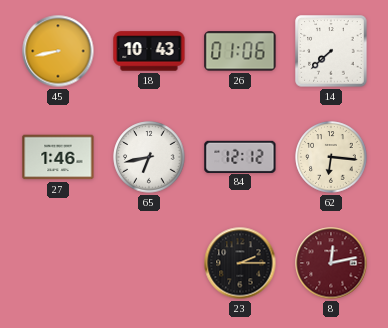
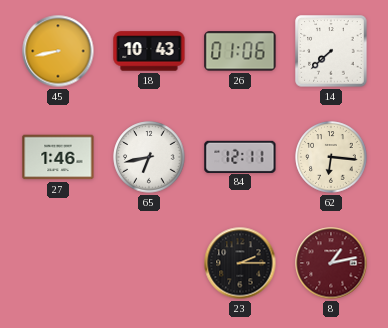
84: 12:12 -> 12:11 (240, 156)
8: 12:13 -> 1:13 (331, 263)
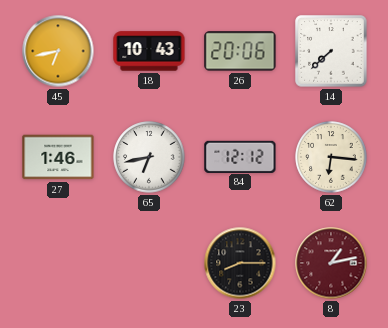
45: 8:43 -> 6:43 (58, 51)
26: 01:06 -> 20:06 (240, 51)
84: 12:11 -> 12:12 (240, 156)
23: 2:15 -> 8:15 (240, 263)
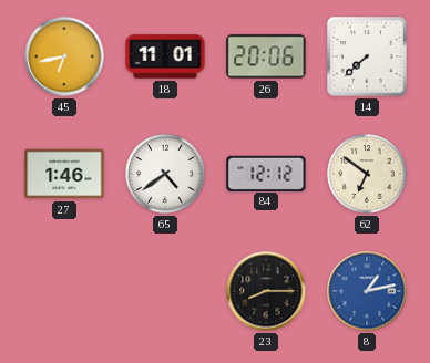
18: 10:43 -> 11:01 (165, 56)
65: 6:43 -> 4:39 (165, 174)
62: 6:16 -> 6:51 (367, 174)
8 dial: burgundy -> blue (367, 291)
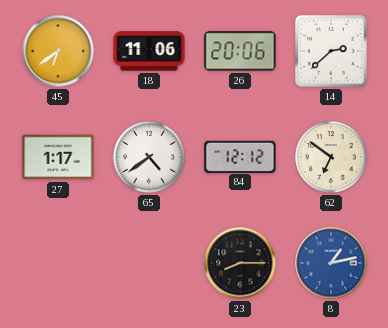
45: 6:43 -> 6:39 (58, 51)
18: 11:01 -> 11:06 (149, 51)
14: 7:38 -> 2:38 (331, 51)
27: 1:46 -> 1:17 (58, 157)
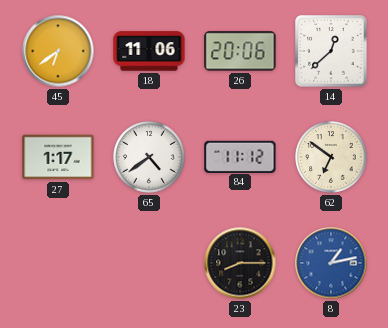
14: 2:38 -> 12:38 (331, 51)
84: 12:12 -> 11:12 (240, 156)
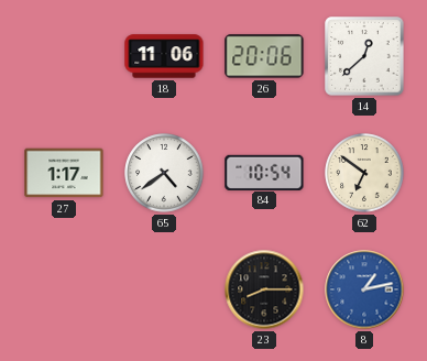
45: 6:39 -> none (58, 51)
84: 11:12 -> 10:54 (264, 172)
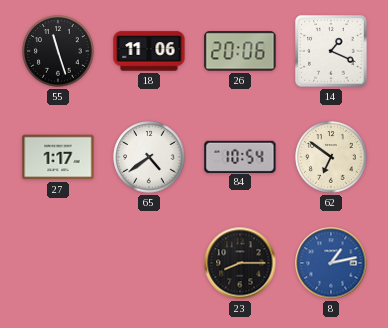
55: none -> 11:27 (58, 51)
14: 12:38 -> 1:19 (331, 51)
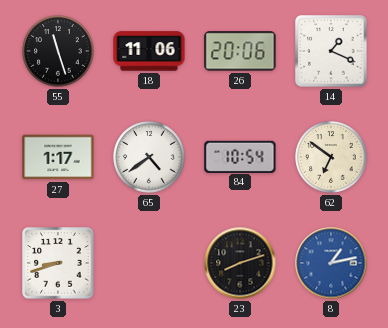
3: none -> 8:42 (58, 263)
23: 8:15 -> 8:12 (240, 263)
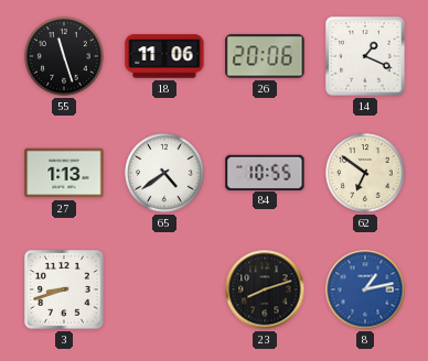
27: 1:17 -> 1:13 (64, 173)
84: 10:54 -> 10:55 (265, 172)
